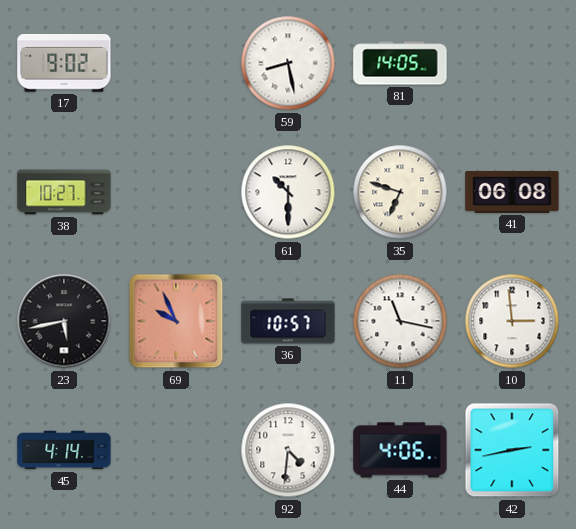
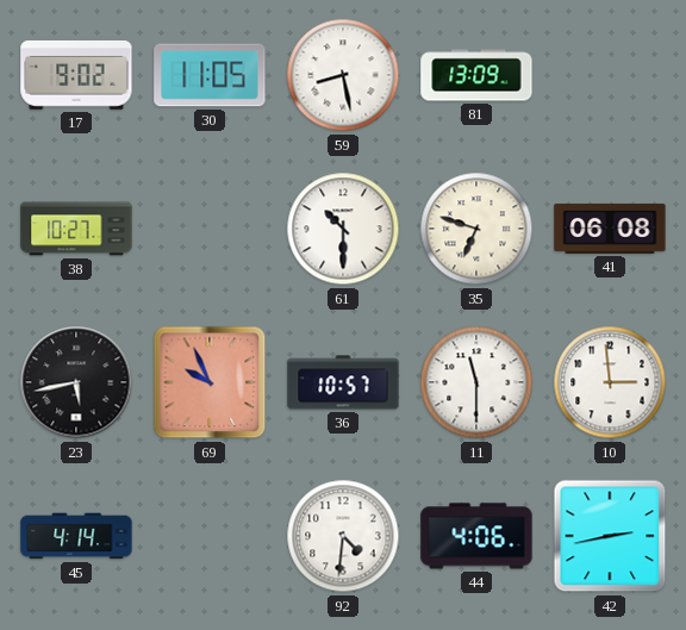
30: none -> 11:05 (210, 75)
81: 14:05 -> 13:09 (476, 75)
11: 11:17 -> 11:30 (476, 382)
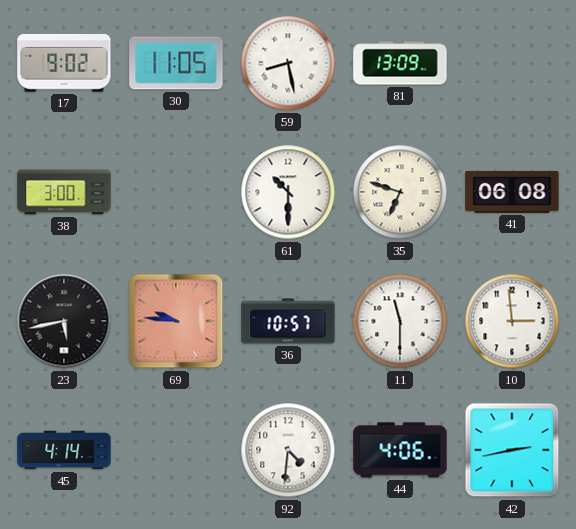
38: 10:27 -> 3:00 (64, 192)
69: 9:56 -> 9:46 (176, 321)
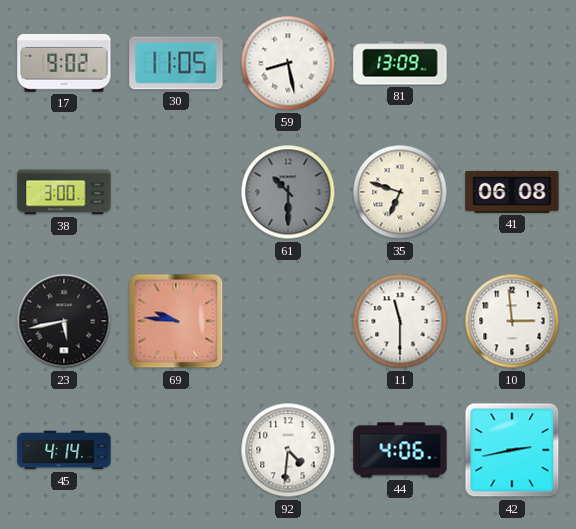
61 dial: white -> grey (288, 192)
36: 10:57 -> none (288, 321)
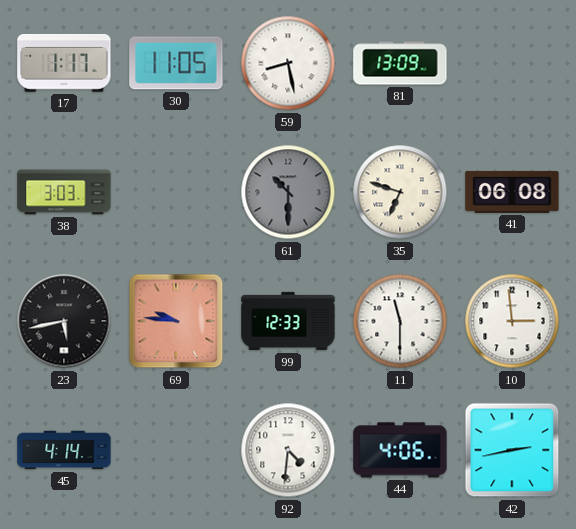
17: 9:02 -> 1:17 (64, 63)
38: 3:00 -> 3:03 (64, 192)
99: none -> 12:33 (288, 321)
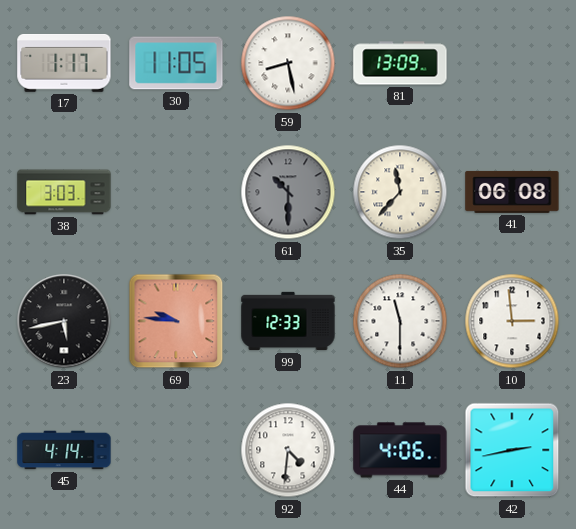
35: 6:48 -> 11:37 (400, 192)
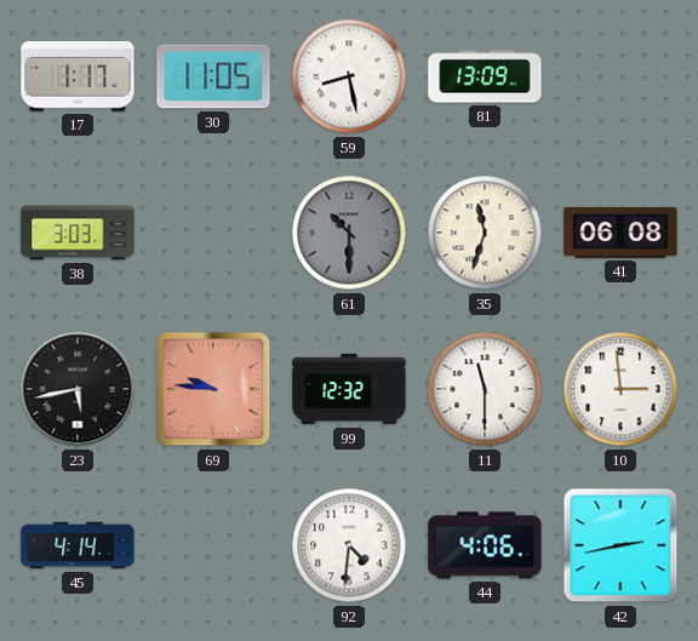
35: 11:37 -> 11:33 (485, 233)
99: 12:33 -> 12:32 (349, 389)
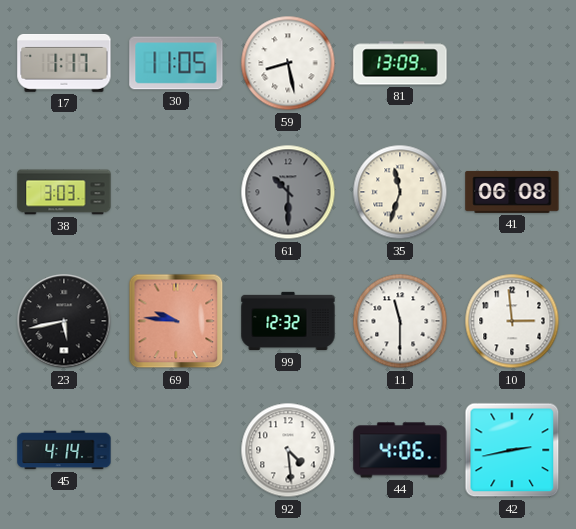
92: 4:31 -> 4:29 (288, 450)
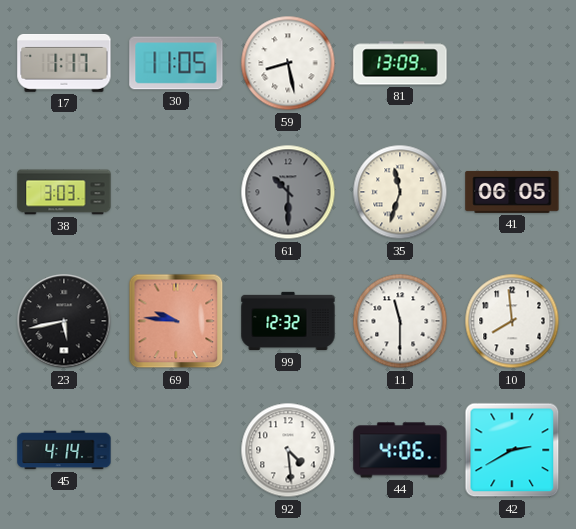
41: 06:08 -> 06:05 (512, 192)
10: 2:59 -> 7:59 (512, 321)
42: 2:43 -> 2:40 (512, 450)
